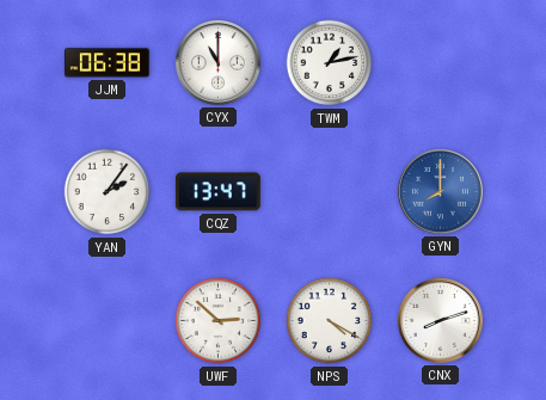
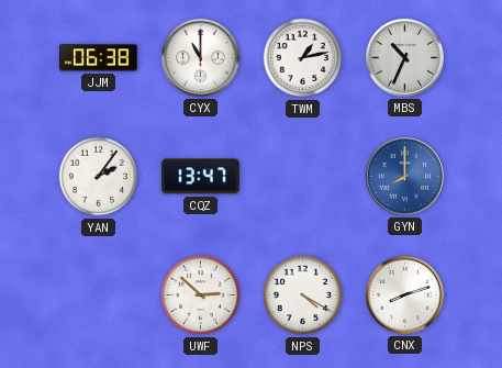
MBS: none -> 10:34 (404, 57)
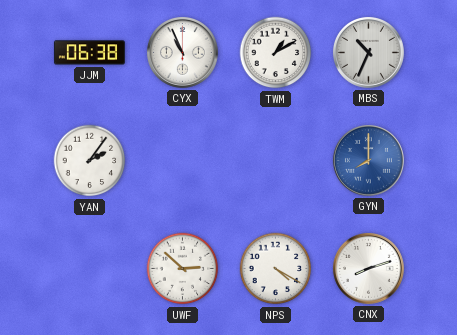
CYX: 11:00 -> 10:56 (182, 52)
TWM: 1:13 -> 1:10 (276, 53)
CQZ: 13:47 -> none (200, 177)
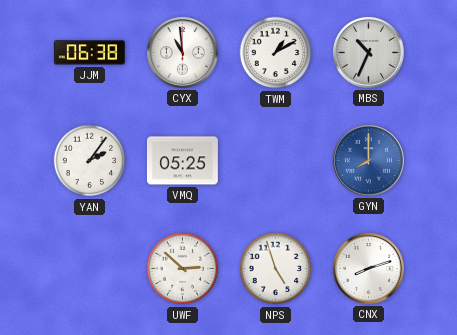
CYX: 10:56 -> 10:59 (182, 52)
VMQ: none -> 05:25 (182, 161)
NPS: 4:20 -> 4:57 (276, 269)
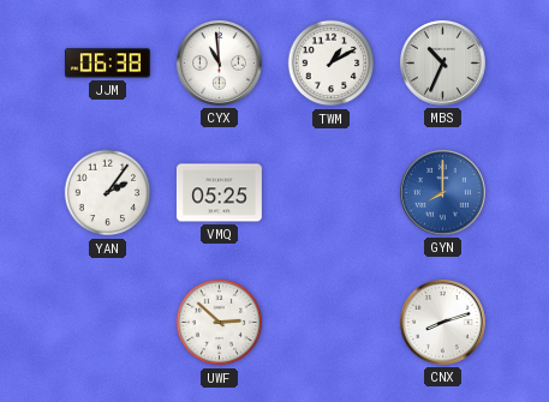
NPS: 4:57 -> none (276, 269)
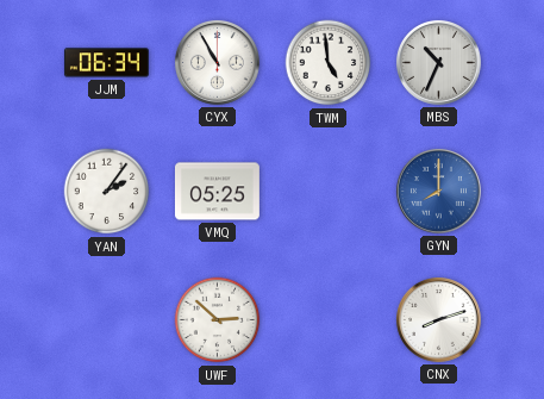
JJM: 06:38 -> 06:34 (106, 63)
CYX: 10:59 -> 10:55 (217, 62)
TWM: 1:10 -> 4:59 (329, 63)
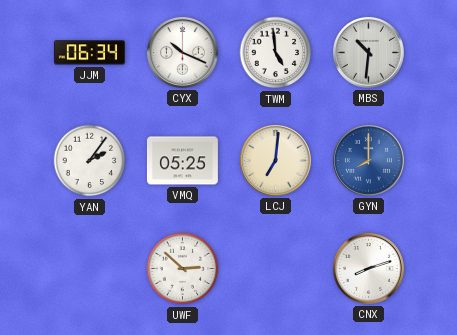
CYX: 10:55 -> 10:19 (182, 52)
MBS: 10:34 -> 10:31 (368, 52)
LCJ: none -> 7:01 (275, 160)
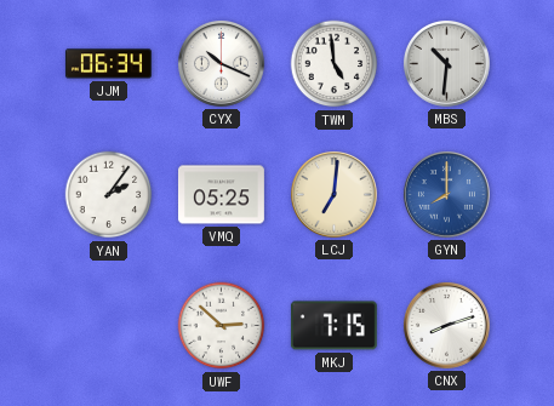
MKJ: none -> 7:15 (333, 326)
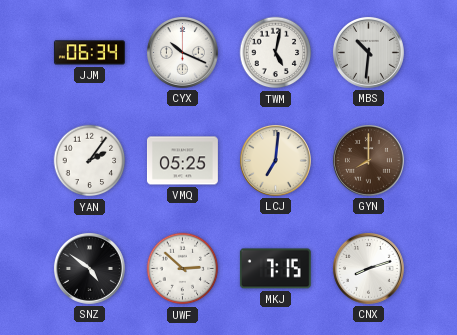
TWM: 4:59 -> 5:02 (276, 53)
GYN dial: blue -> brown (368, 160)
SNZ: none -> 4:51 (89, 268)
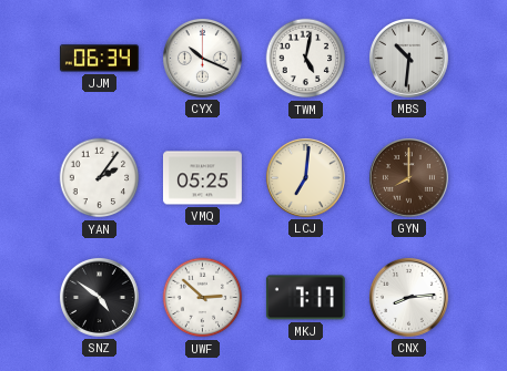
MKJ: 7:15 -> 7:17 (305, 298)
CNX: 8:12 -> 8:14 (408, 297)
